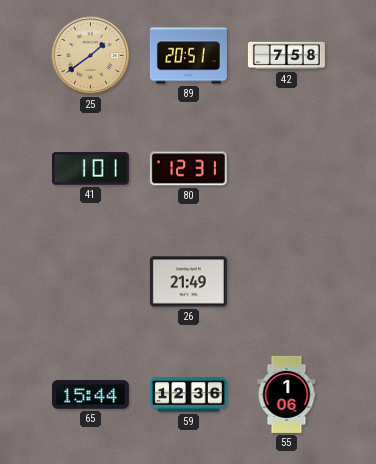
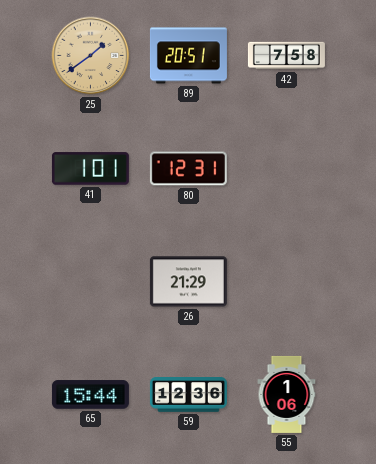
26: 21:49 -> 21:29 (188, 282)
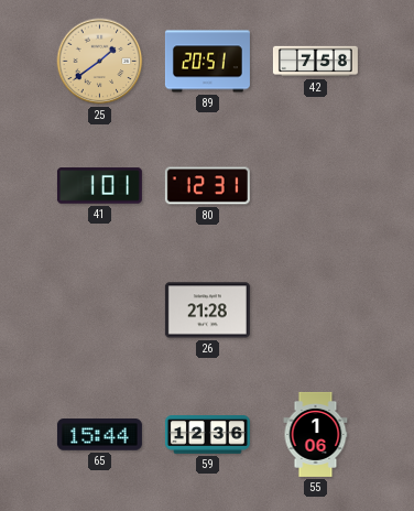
26: 21:29 -> 21:28 (207, 311)
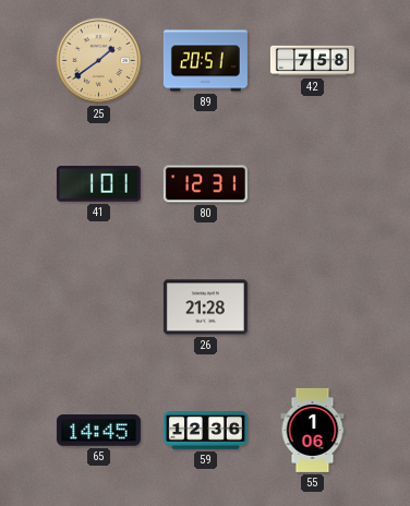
65: 15:44 -> 14:45 (98, 431)
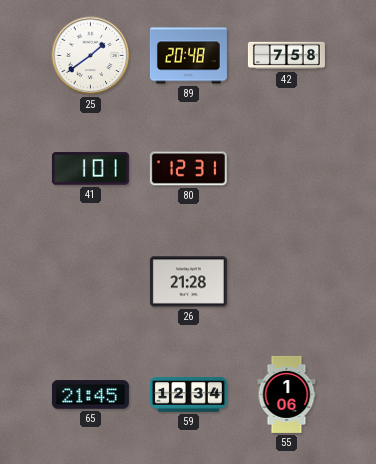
25 dial: champagne -> white (91, 56)
89: 20:51 -> 20:48 (188, 56)
65: 14:45 -> 21:45 (90, 395)
59: 12:36 -> 12:34 (188, 395)
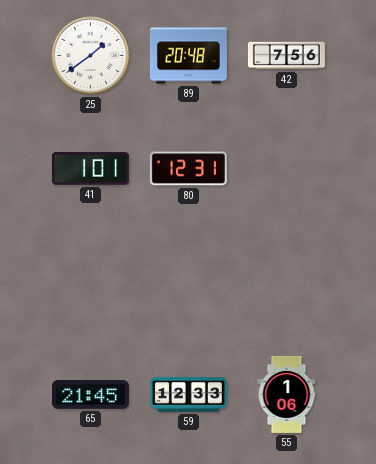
42: 7:58 -> 7:56 (286, 56)
26: 21:28 -> none (188, 282)
59: 12:34 -> 12:33 (188, 395)
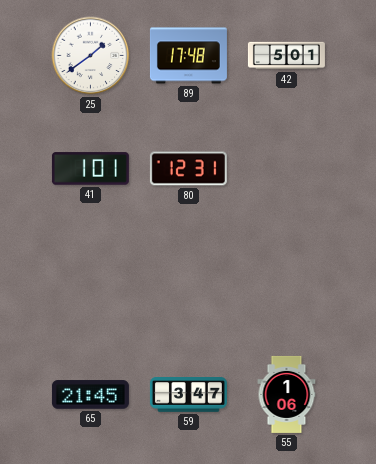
89: 20:48 -> 17:48 (188, 56)
42: 7:56 -> 5:01 (286, 56)
59: 12:33 -> 3:47 (188, 395)
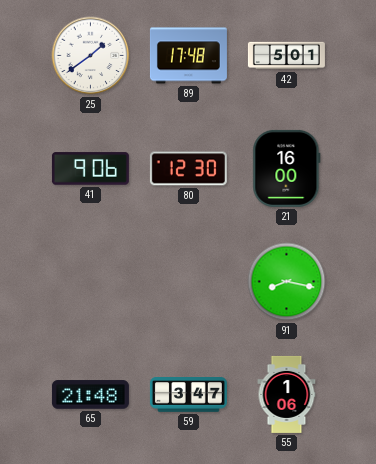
41: 1:01 -> 9:06 (90, 169)
80: 12:31 -> 12:30 (188, 169)
21: none -> 16:00 (287, 168)
91: none -> 8:17 (287, 282)
65: 21:45 -> 21:48 (90, 395)
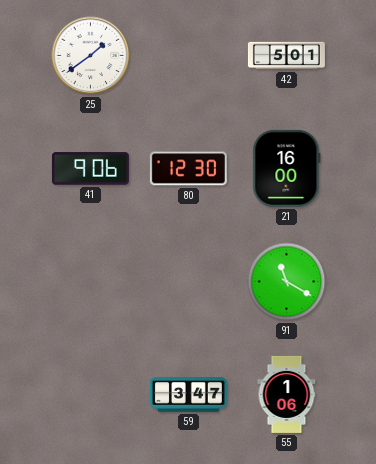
89: 17:48 -> none (188, 56)
91: 8:17 -> 11:20 (287, 282)
65: 21:48 -> none (90, 395)
